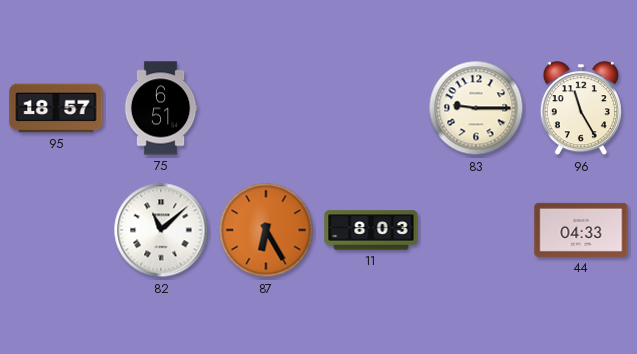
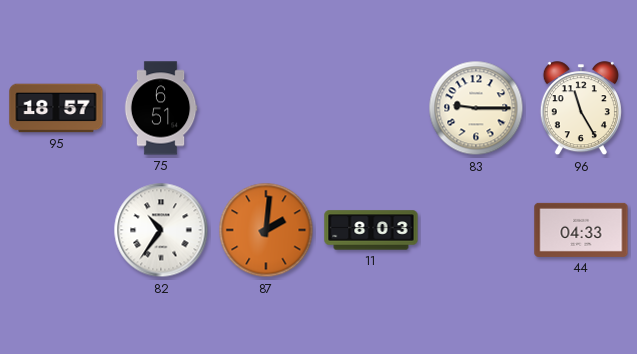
82: 11:08 -> 10:36 (161, 230)
87: 6:25 -> 2:01 (266, 230)
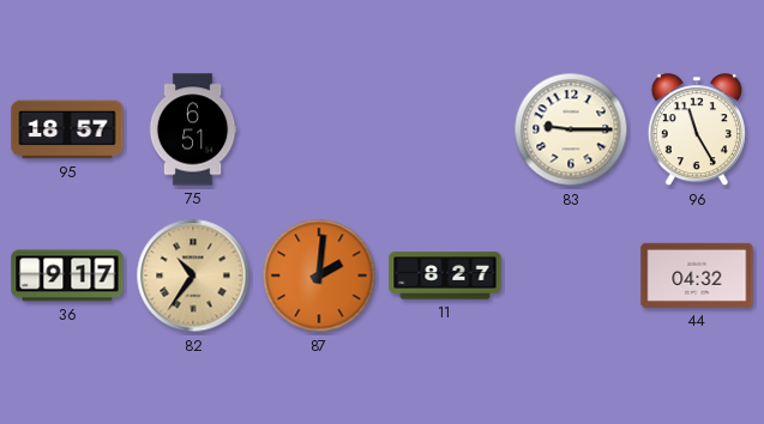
36: none -> 9:17 (67, 275)
82 dial: white -> champagne (193, 275)
11: 8:03 -> 8:27 (445, 275)
44: 04:33 -> 04:32 (697, 275)
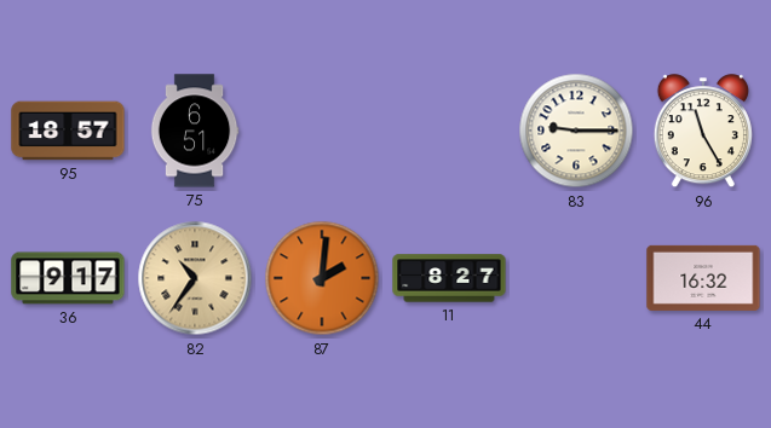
44: 04:32 -> 16:32 (703, 278)
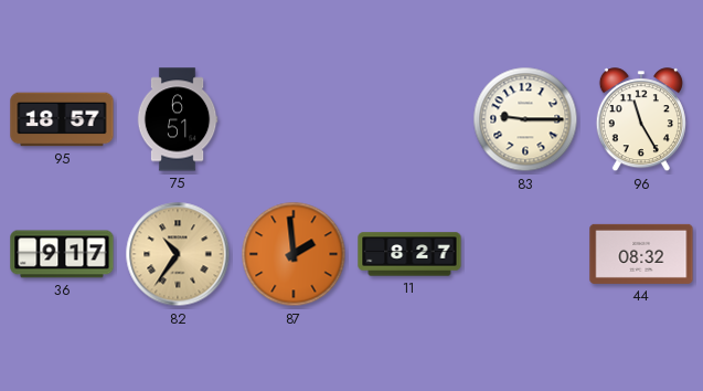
87: 2:01 -> 1:59 (294, 254)
44: 16:32 -> 08:32 (641, 254)
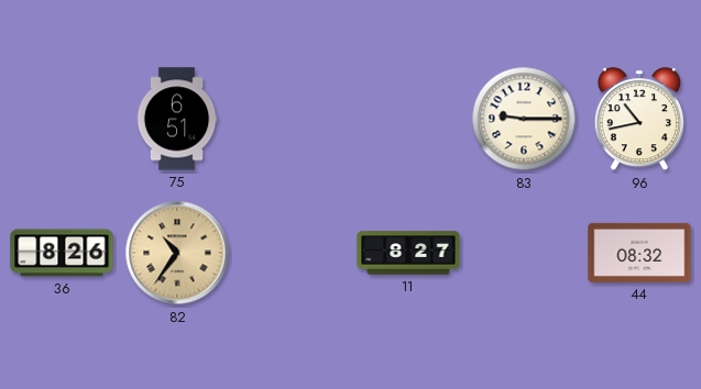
95: 18:57 -> none (62, 119)
96: 11:25 -> 10:43 (639, 120)
36: 9:17 -> 8:26 (62, 253)
87: 1:59 -> none (294, 254)
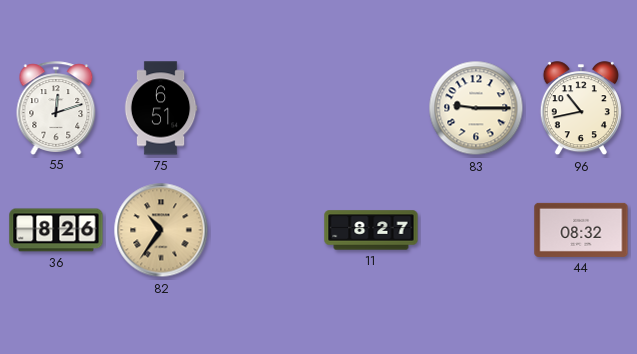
55: none -> 12:12 (56, 108)
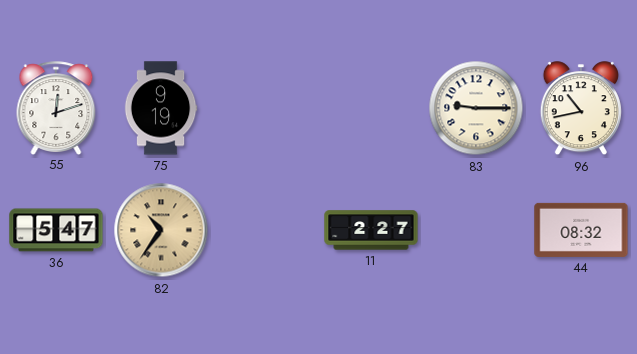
75: 6:51 -> 9:19 (161, 108)
36: 8:26 -> 5:47 (56, 230)
11: 8:27 -> 2:27 (371, 230)
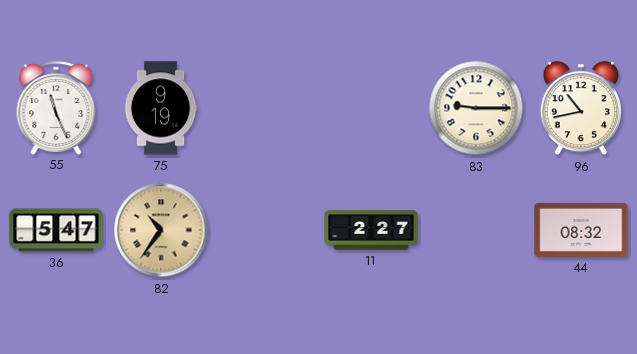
55: 12:12 -> 11:26 (56, 108)
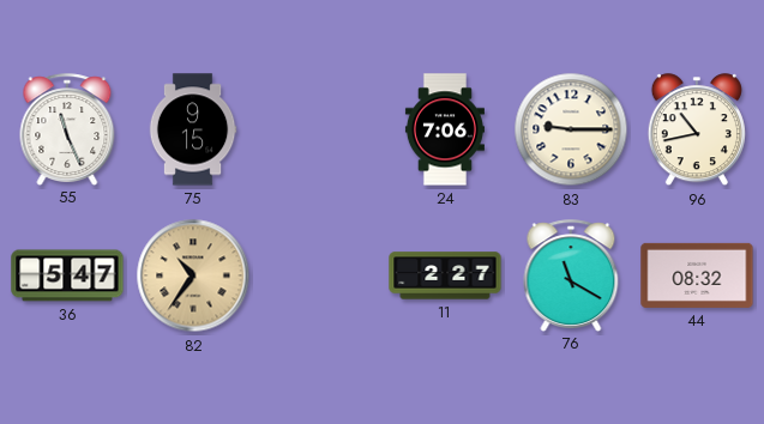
75: 9:19 -> 9:15 (193, 129)
24: none -> 7:06 (445, 129)
76: none -> 11:20 (571, 275)
